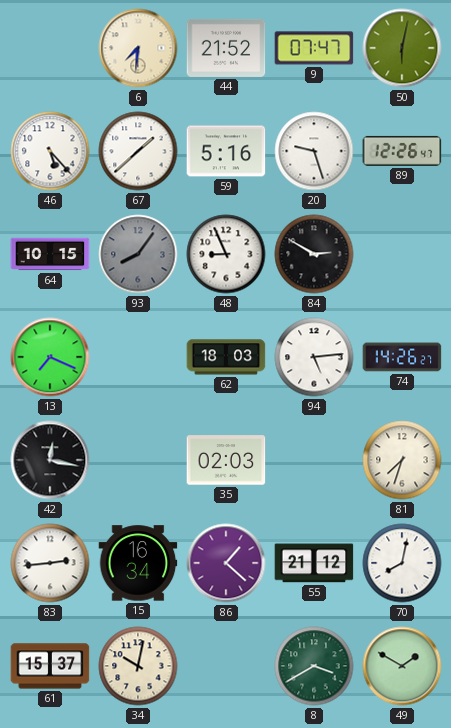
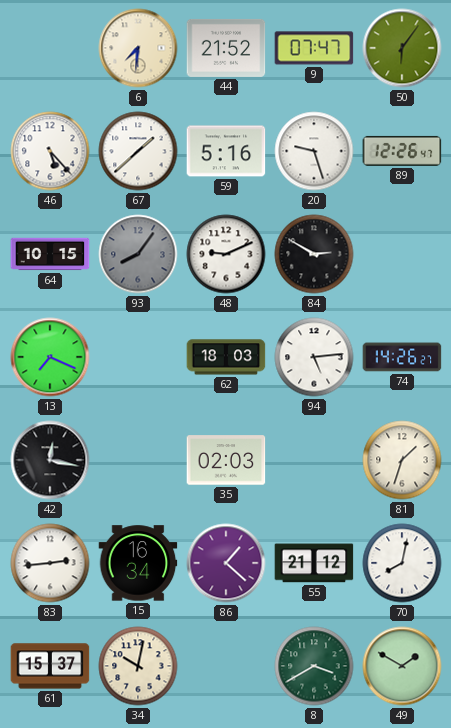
50: 6:02 -> 6:06 (402, 48)
48: 8:56 -> 9:11 (226, 254)
81: 7:33 -> 1:33 (402, 460)
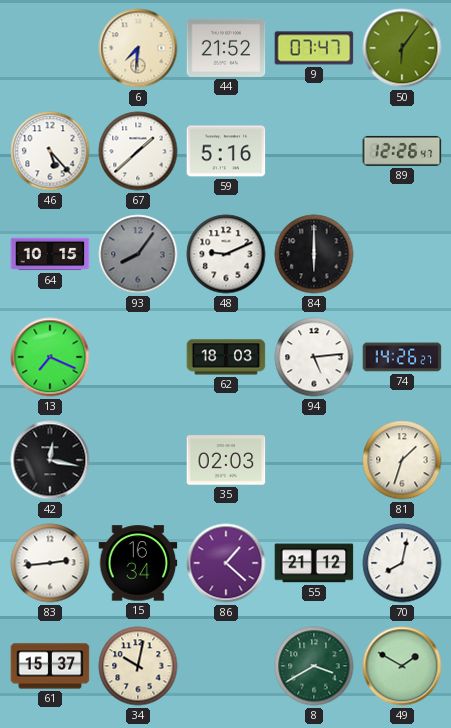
20: 9:27 -> none (314, 151)
84: 2:50 -> 6:00 (314, 254)
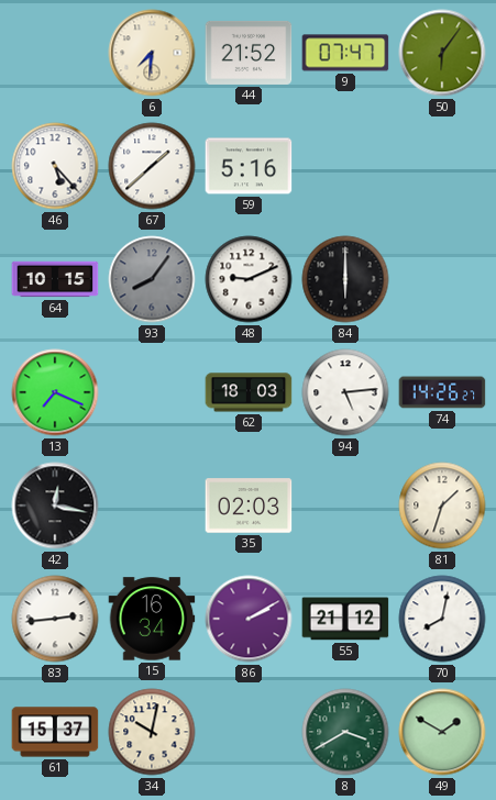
89: 12:26 -> none (402, 151)
86: 1:22 -> 2:10 (249, 619)
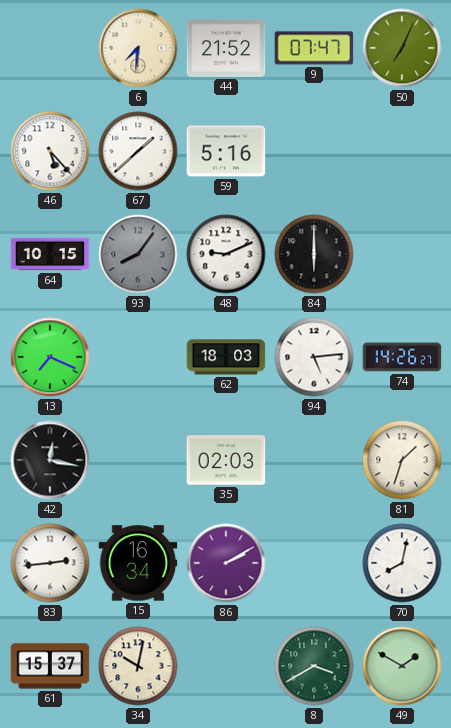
50: 6:06 -> 7:04 (402, 48)
55: 21:12 -> none (345, 619)
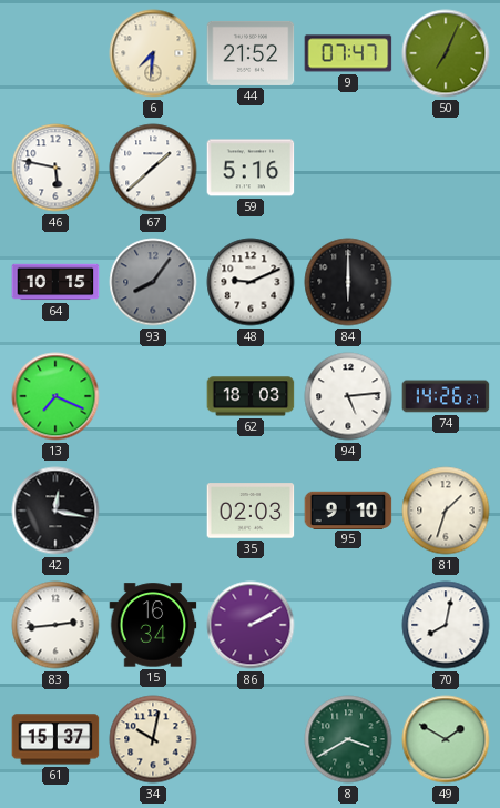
46: 5:23 -> 5:47 (55, 168)
95: none -> 9:10 (348, 509)
